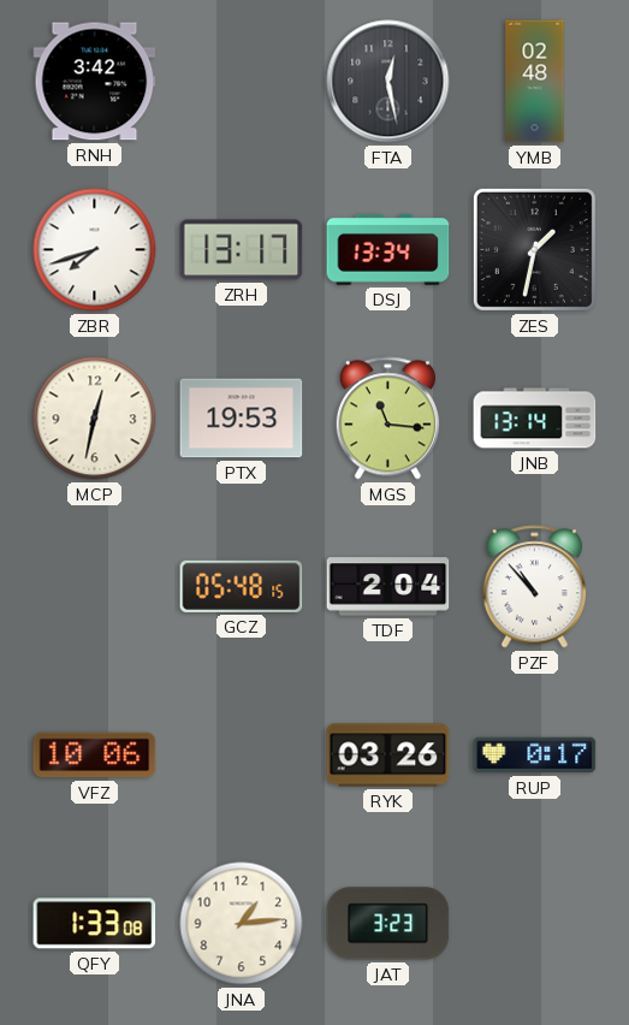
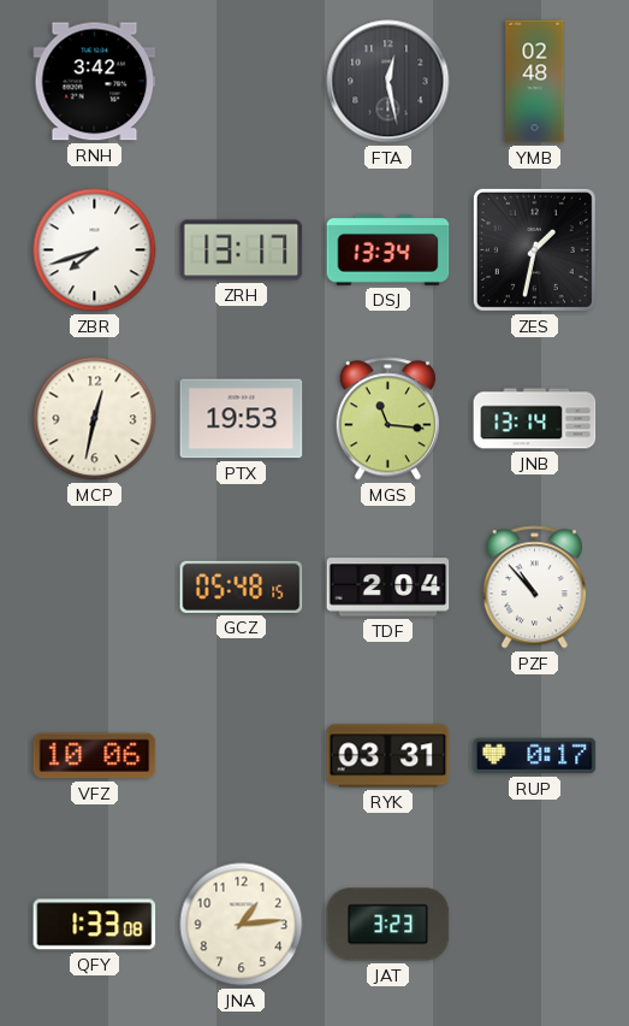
RYK: 03:26 -> 03:31 (388, 756)
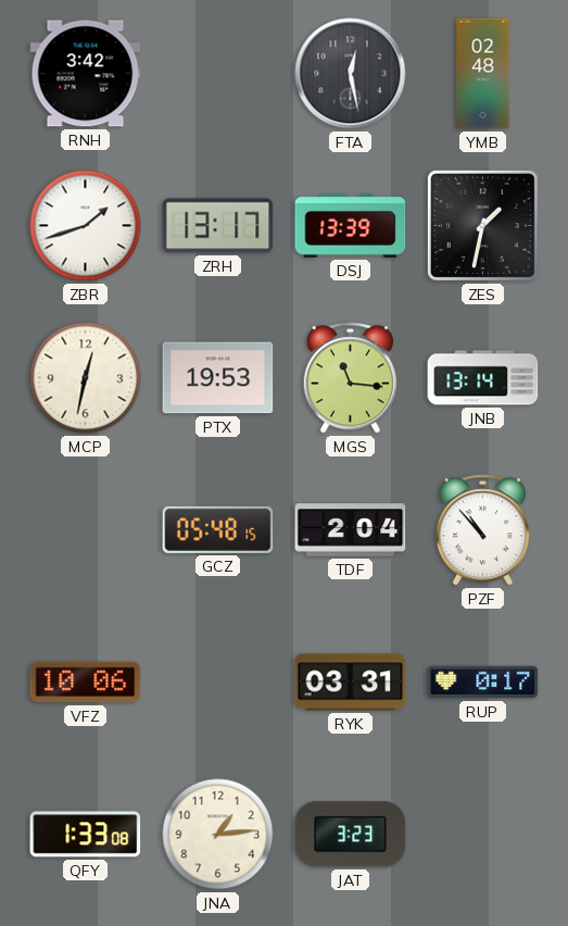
ZBR: 7:42 -> 1:42 (86, 226)
DSJ: 13:34 -> 13:39 (351, 225)
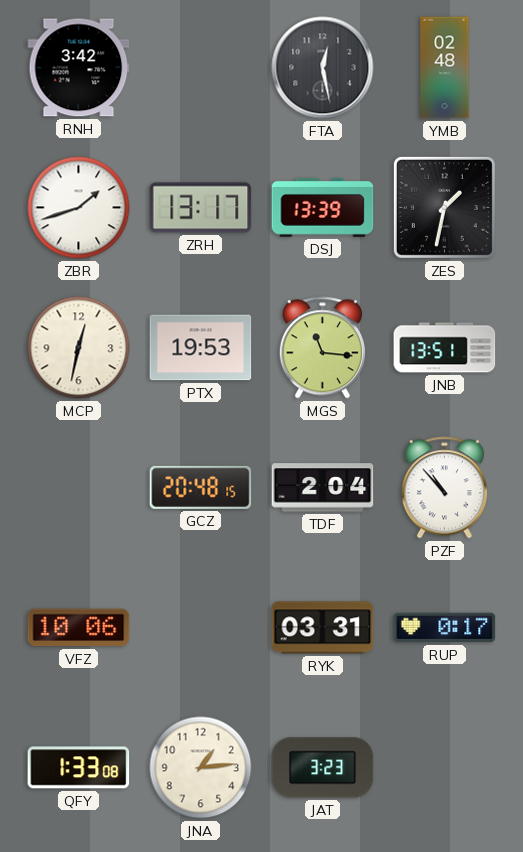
JNB: 13:14 -> 13:51 (445, 348)
GCZ: 05:48 -> 20:48 (201, 487)
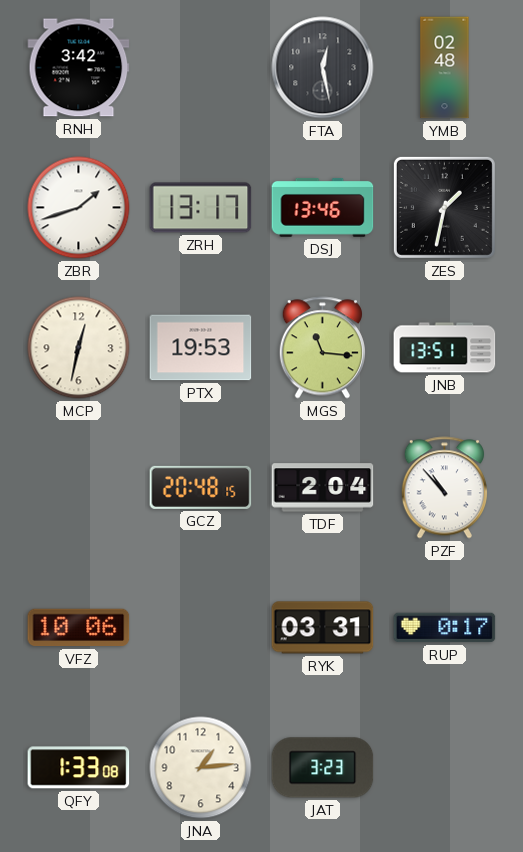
DSJ: 13:39 -> 13:46 (323, 207)
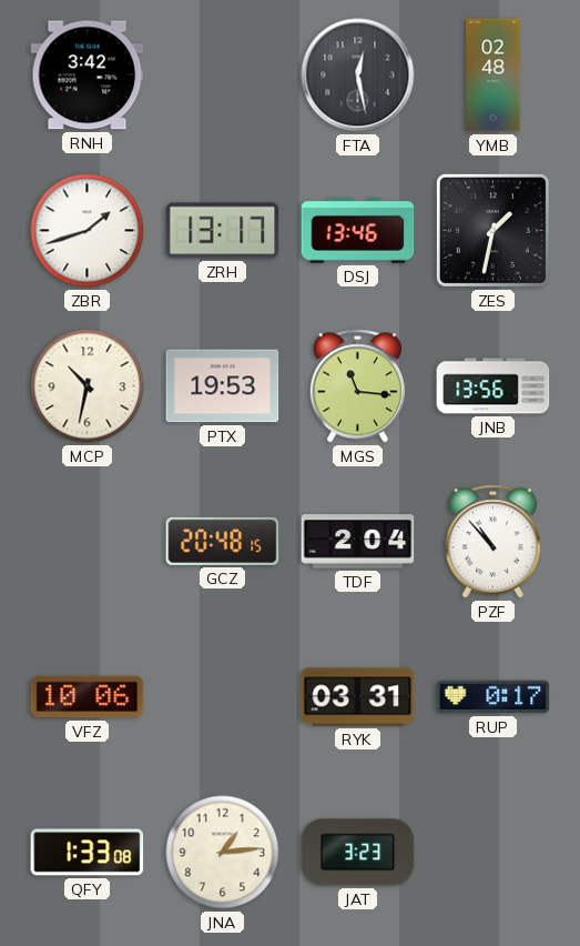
MCP: 12:32 -> 10:32 (88, 386)
JNB: 13:51 -> 13:56 (493, 386)
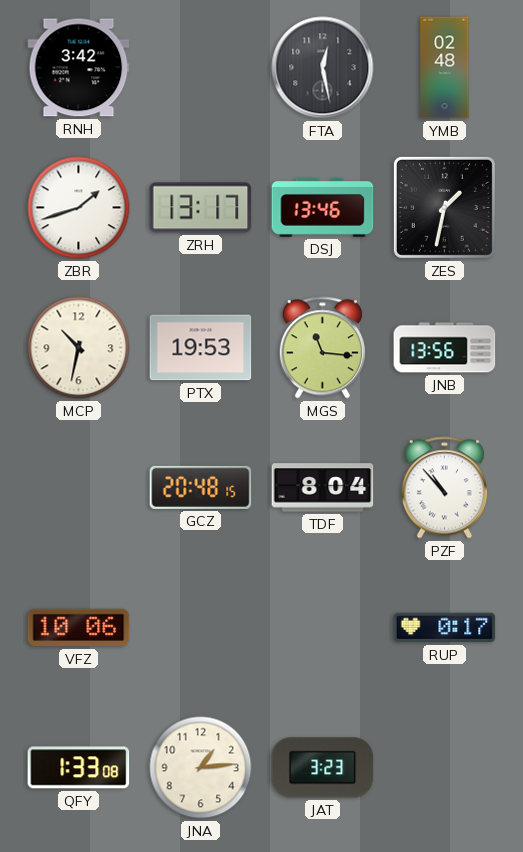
TDF: 2:04 -> 8:04 (323, 488)
RYK: 03:31 -> none (358, 697)
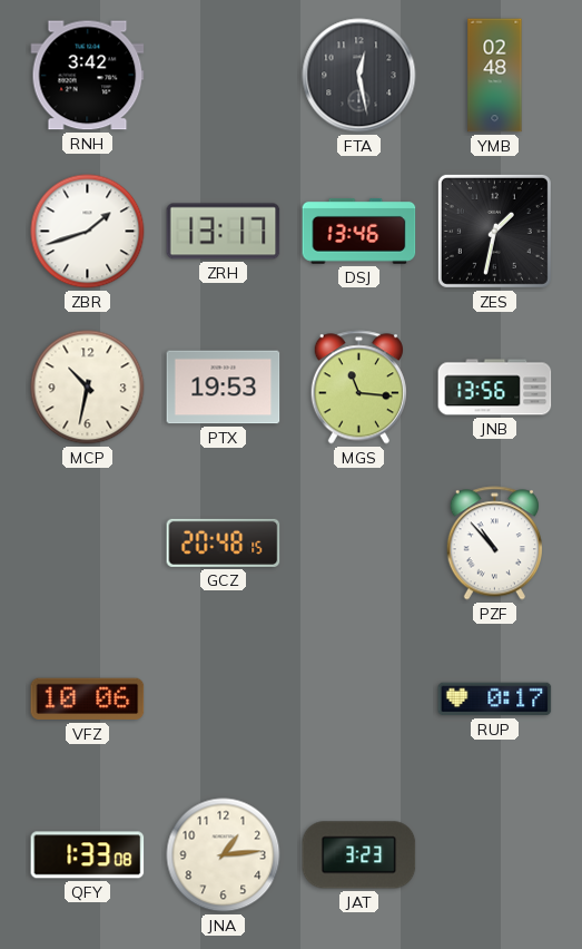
TDF: 8:04 -> none (323, 488)
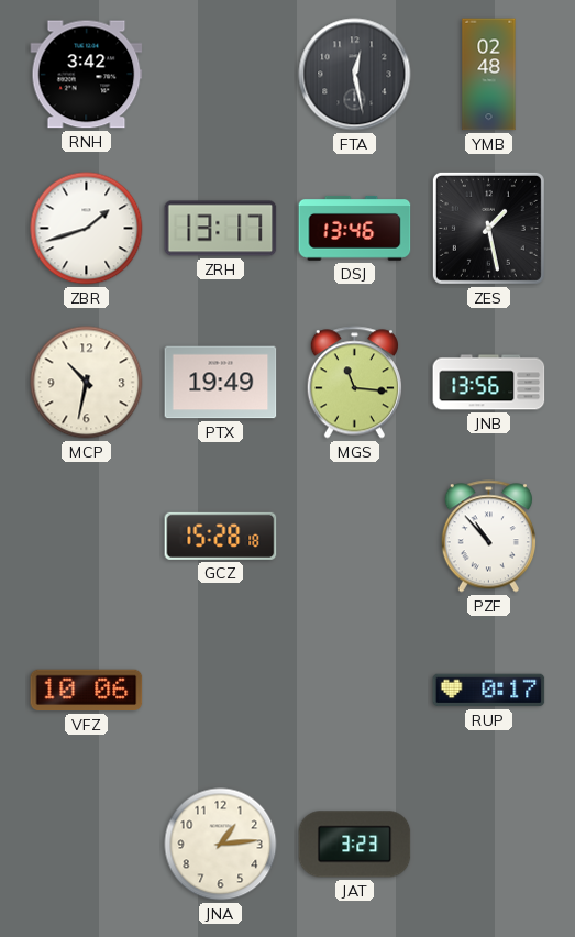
ZES: 1:32 -> 1:28 (488, 228)
PTX: 19:53 -> 19:49 (221, 383)
GCZ: 20:48 -> 15:28 (221, 536)
QFY: 1:33 -> none (88, 855)
